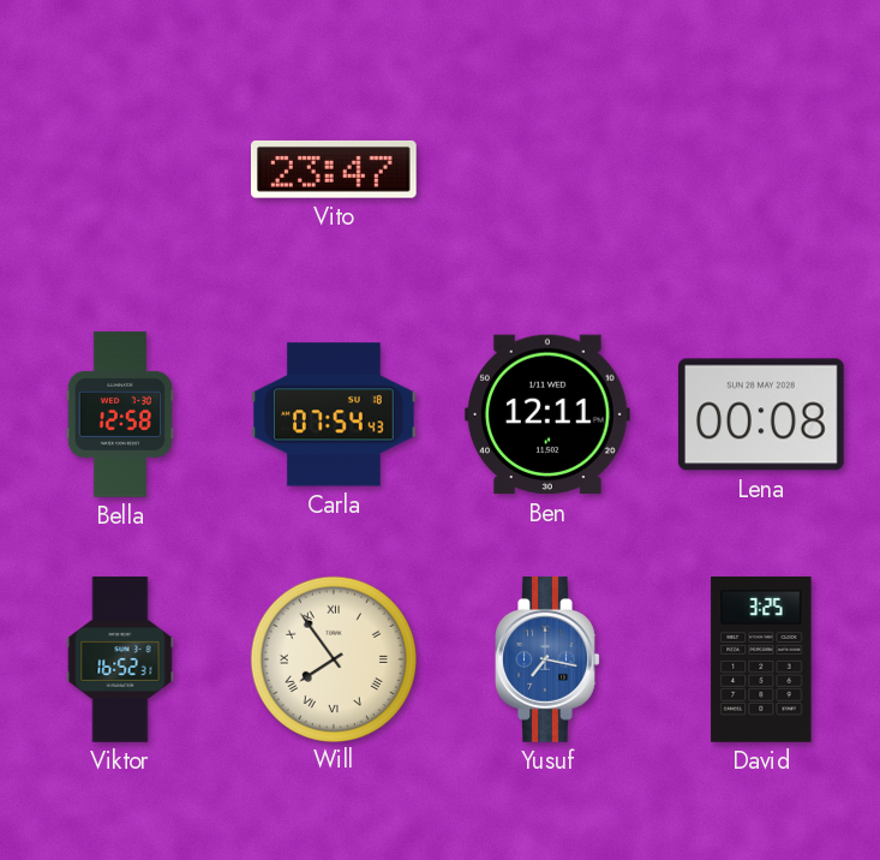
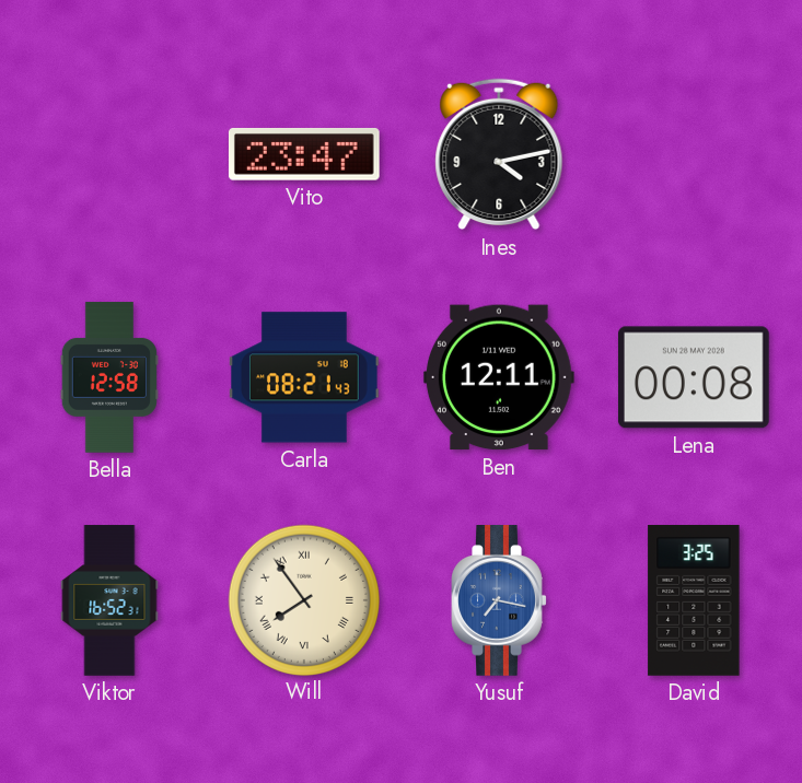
Ines: none -> 4:13 (499, 154)
Carla: 07:54 -> 08:21 (305, 377)
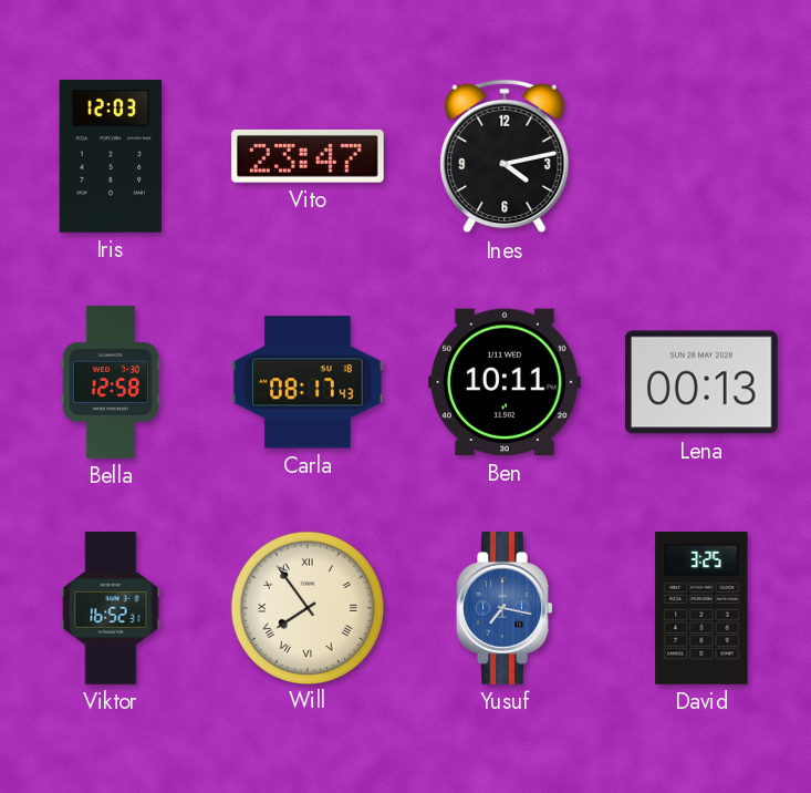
Iris: none -> 12:03 (111, 157)
Carla: 08:21 -> 08:17 (309, 382)
Ben: 12:11 -> 10:11 (505, 382)
Lena: 00:08 -> 00:13 (701, 382)
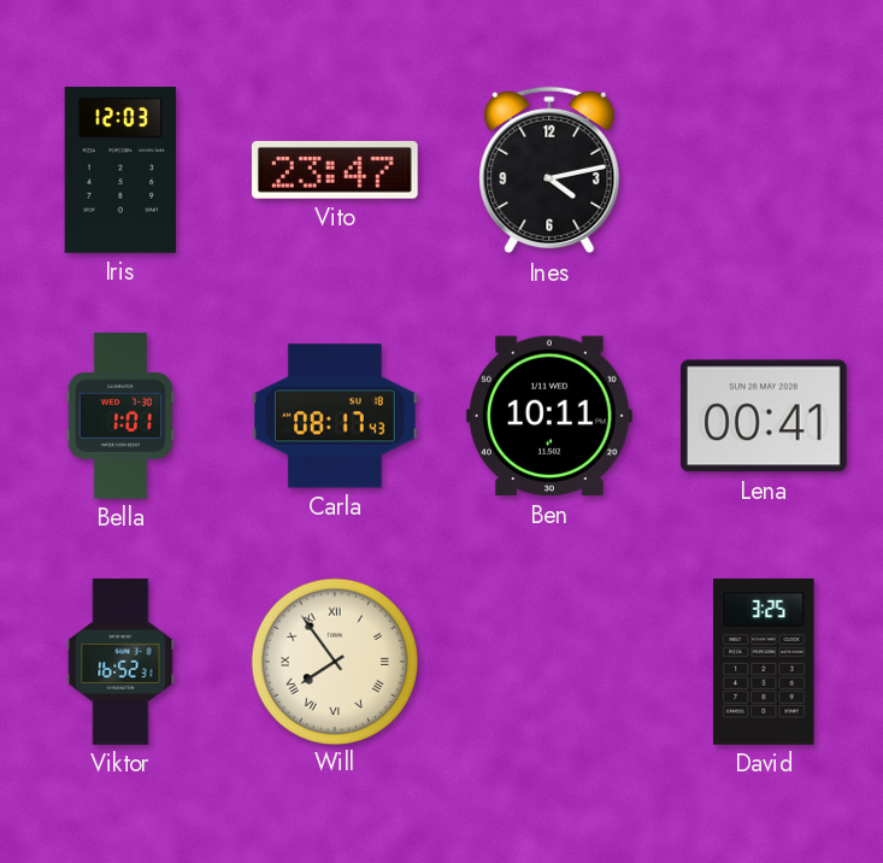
Bella: 12:58 -> 1:01 (120, 416)
Lena: 00:13 -> 00:41 (764, 416)
Yusuf: 7:17 -> none (505, 609)
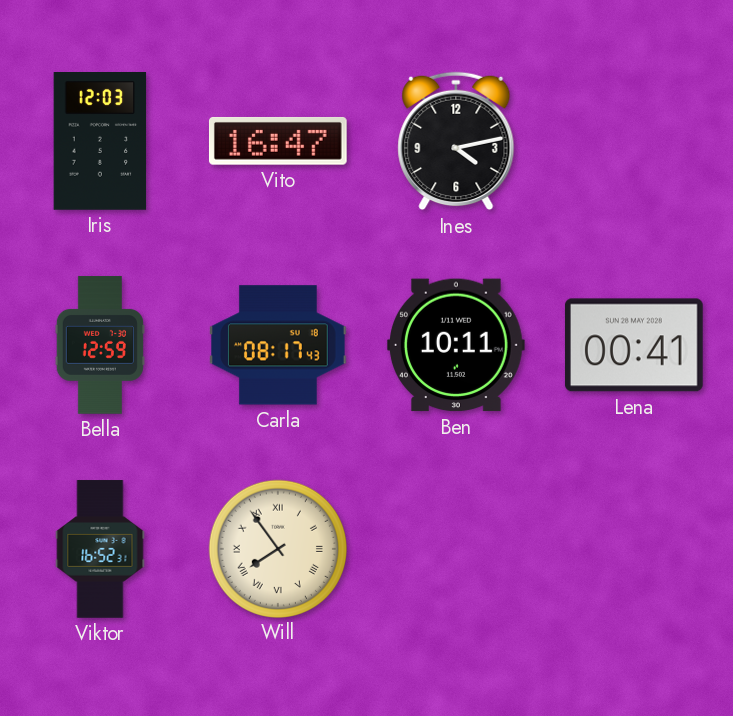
Vito: 23:47 -> 16:47 (278, 141)
Bella: 1:01 -> 12:59 (100, 345)
David: 3:25 -> none (764, 663)
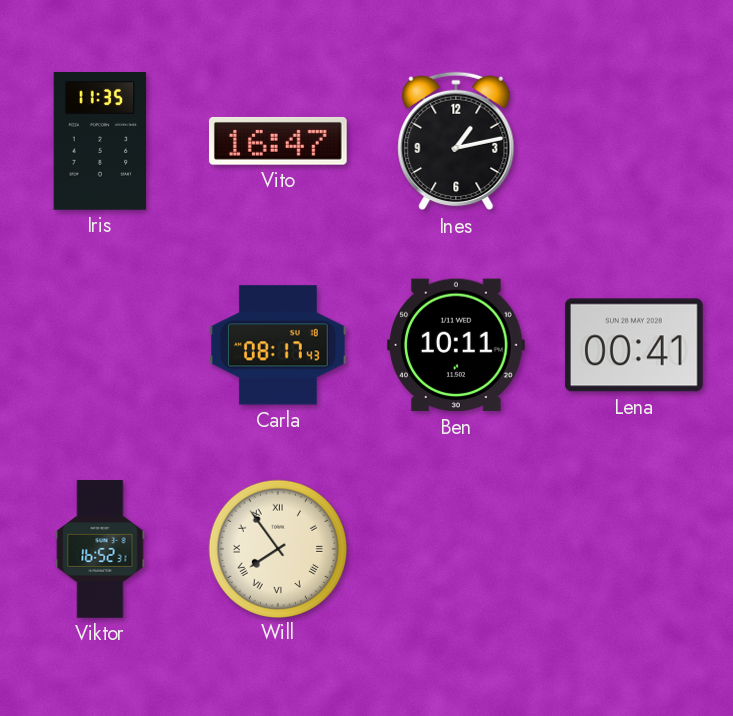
Iris: 12:03 -> 11:35 (100, 142)
Ines: 4:13 -> 1:13 (456, 141)
Bella: 12:59 -> none (100, 345)
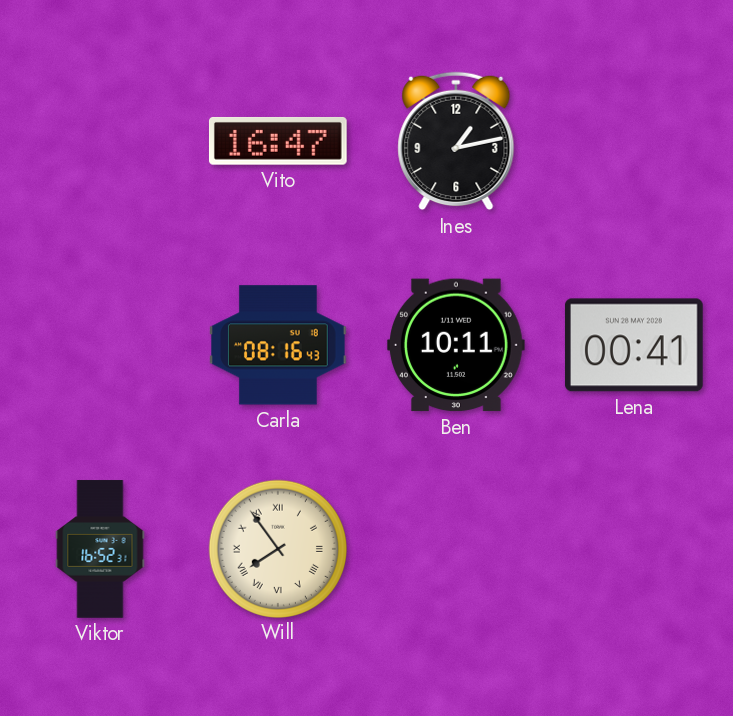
Iris: 11:35 -> none (100, 142)
Carla: 08:17 -> 08:16 (279, 345)
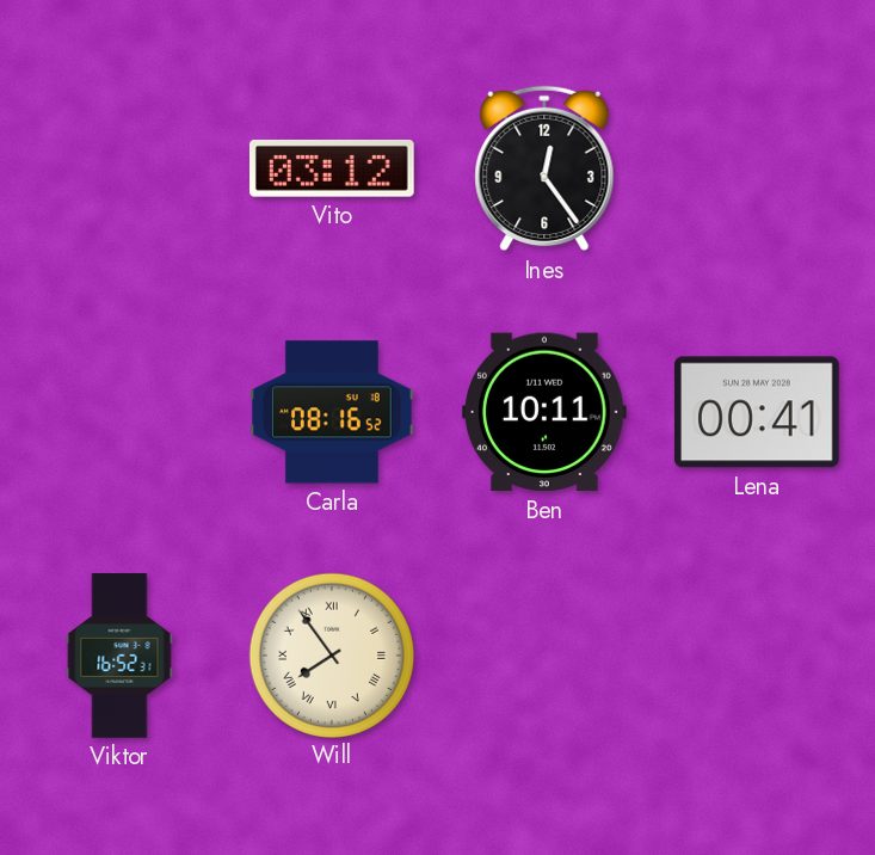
Vito: 16:47 -> 03:12 (332, 168)
Ines: 1:13 -> 12:24 (544, 168)
Carla: 08:16:43 -> 08:16:52 (333, 412)
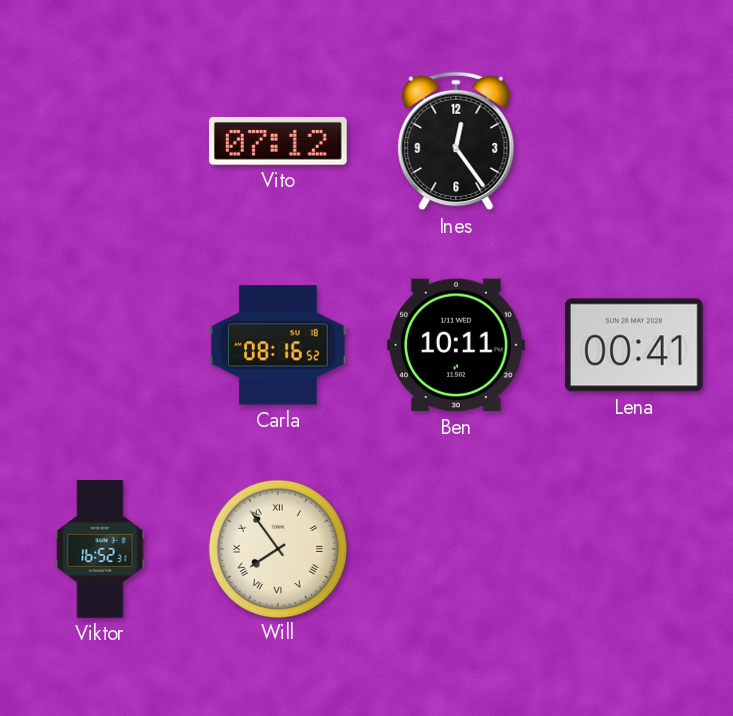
Vito: 03:12 -> 07:12 (278, 141)
